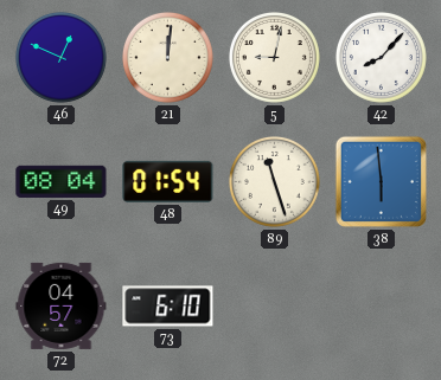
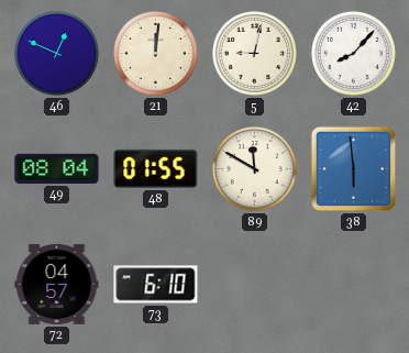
48: 01:54 -> 01:55 (156, 168)
89: 11:27 -> 11:50 (254, 168)
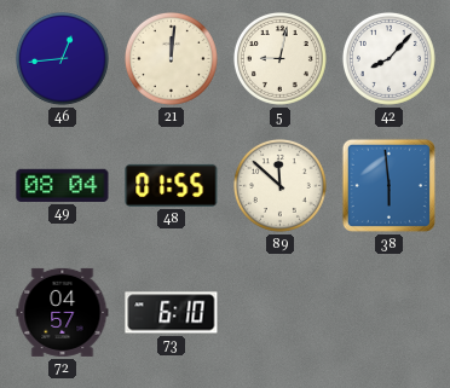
46: 12:49 -> 12:44 (62, 58)
89: 11:50 -> 11:52 (279, 185)
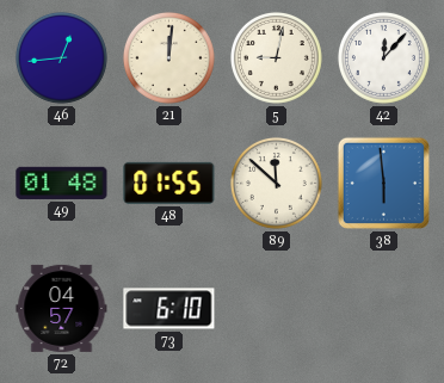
42: 8:07 -> 12:07 (383, 57)
49: 08:04 -> 01:48 (62, 183)
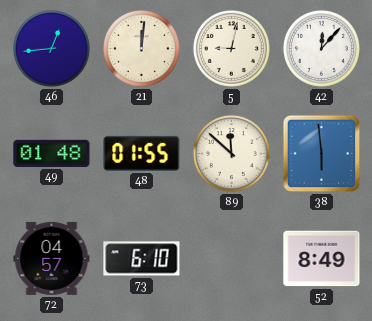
52: none -> 8:49 (322, 259)
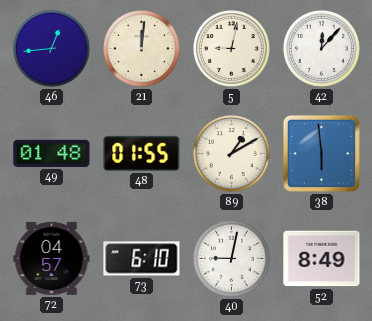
89: 11:52 -> 1:10 (231, 153)
40: none -> 9:02 (231, 258)
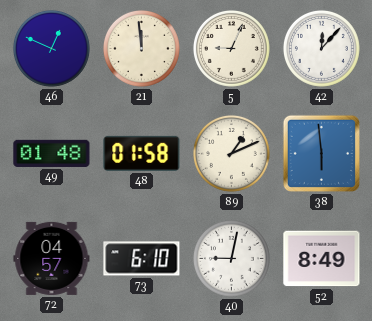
46: 12:44 -> 12:49 (51, 48)
21: 12:01 -> 11:59 (141, 48)
5: 9:02 -> 9:04 (231, 48)
48: 01:55 -> 01:58 (142, 153)
89: 1:10 -> 1:11 (231, 153)
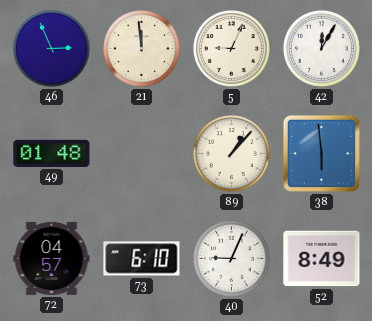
46: 12:49 -> 2:56 (51, 48)
42: 12:07 -> 12:05 (321, 48)
48: 01:58 -> none (142, 153)
89: 1:11 -> 1:07 (231, 153)
40: 9:02 -> 9:04 (231, 258)
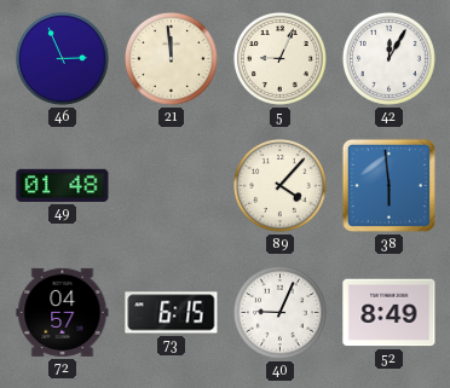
89: 1:07 -> 4:07 (279, 185)
73: 6:10 -> 6:15 (172, 313)
